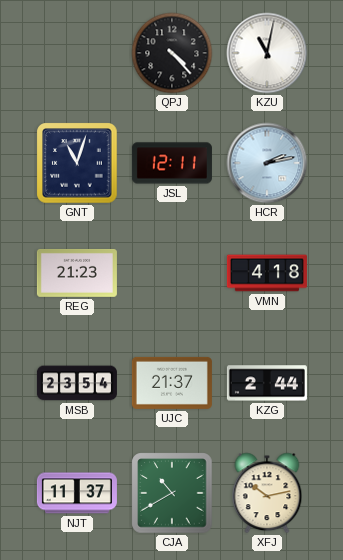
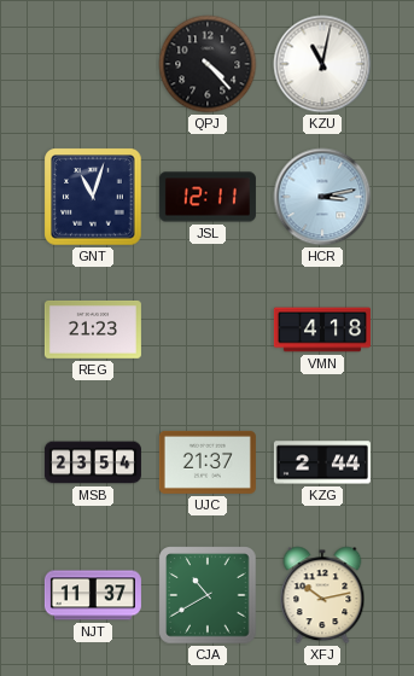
HCR: 2:13 -> 3:13 (322, 197)
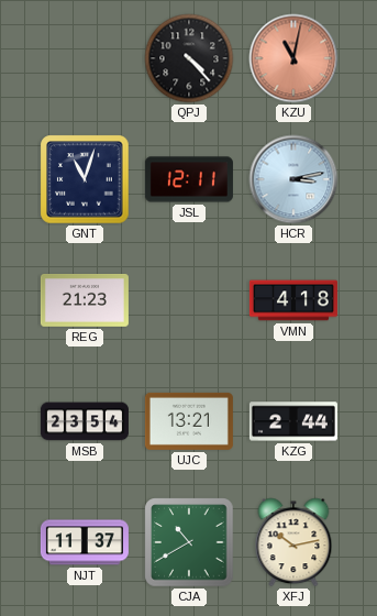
KZU dial: white -> salmon (293, 58)
UJC: 21:37 -> 13:21 (189, 421)
